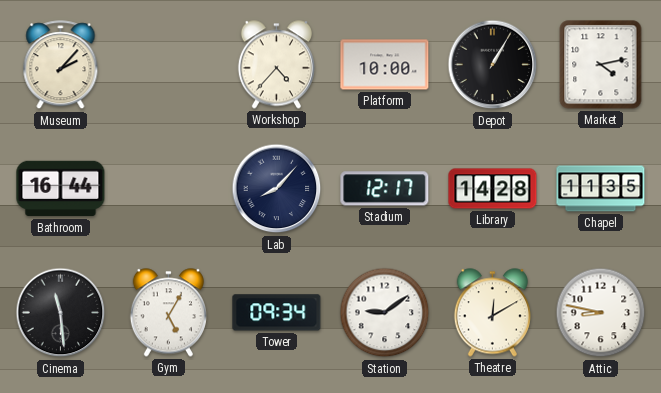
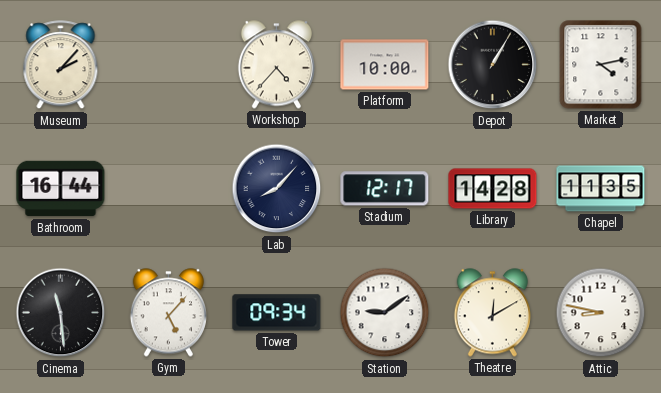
Gym: 5:05 -> 5:07 (168, 313)
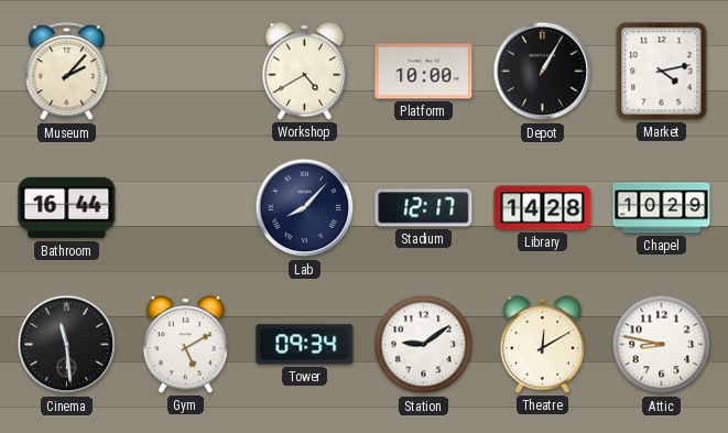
Workshop: 4:37 -> 4:40 (304, 72)
Chapel: 11:35 -> 10:29 (662, 208)
Gym: 5:07 -> 5:10 (185, 345)
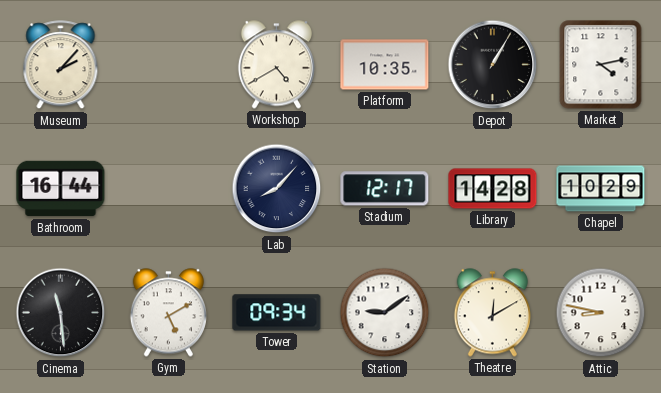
Platform: 10:00 -> 10:35 (385, 65)
